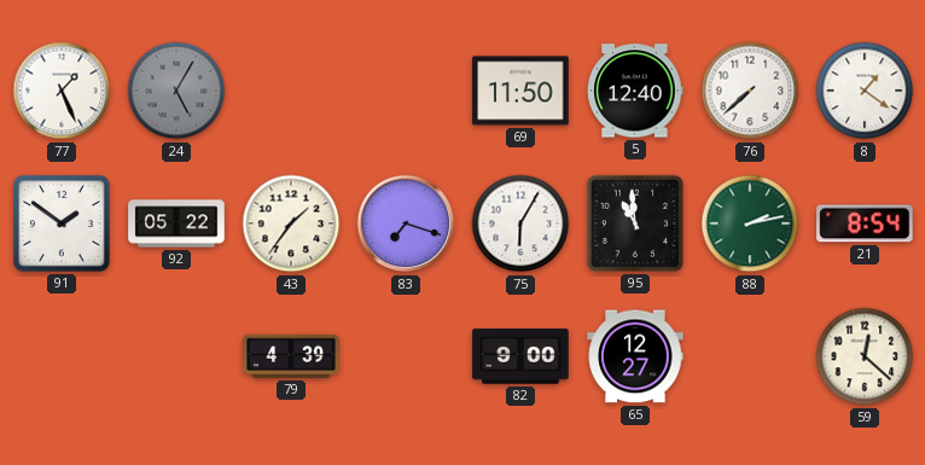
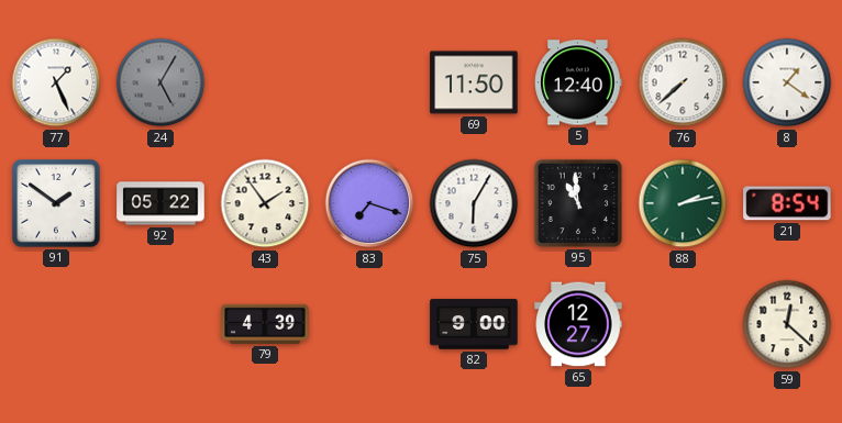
43: 1:36 -> 1:54 (265, 203)
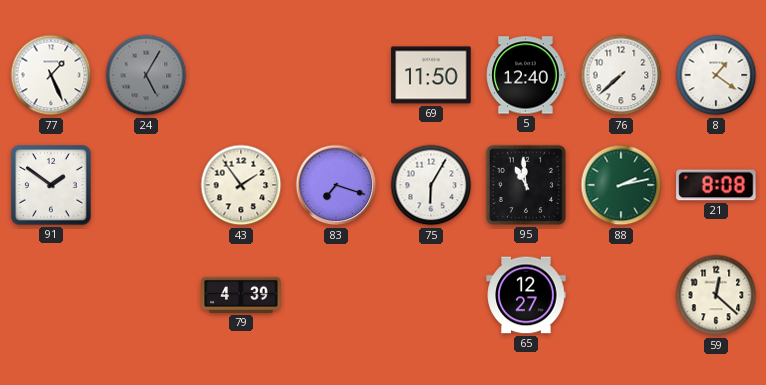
92: 05:22 -> none (160, 203)
21: 8:54 -> 8:08 (716, 185)
82: 9:00 -> none (474, 324)
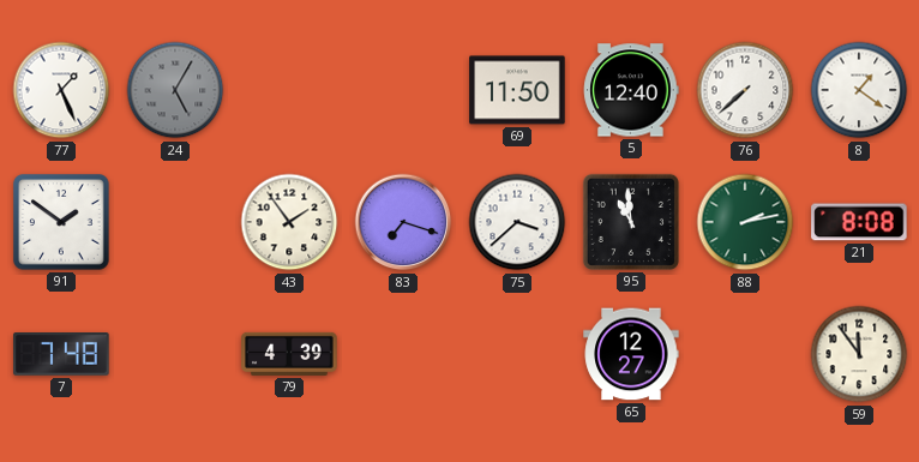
75: 6:05 -> 3:38 (517, 222)
7: none -> 7:48 (61, 355)
59: 12:22 -> 11:54 (859, 354)
